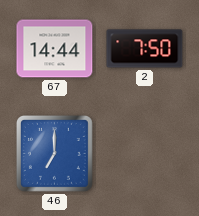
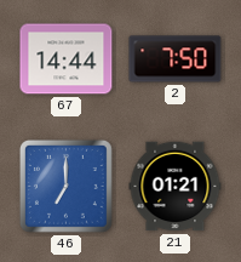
21: none -> 01:21 (176, 187)
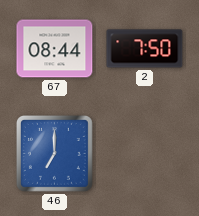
67: 14:44 -> 08:44 (55, 49)
21: 01:21 -> none (176, 187)
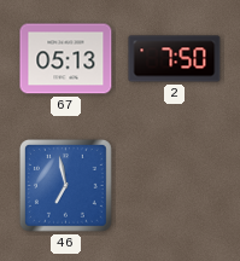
67: 08:44 -> 05:13 (66, 59)
46: 7:00 -> 6:58 (65, 185)
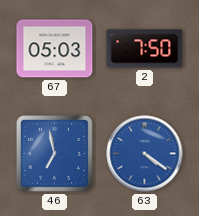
67: 05:13 -> 05:03 (55, 49)
63: none -> 4:21 (145, 154)
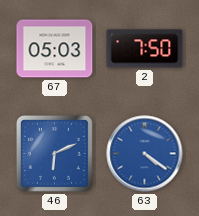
46: 6:58 -> 6:11 (54, 153)
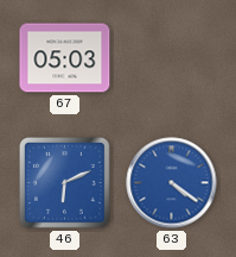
2: 7:50 -> none (145, 49)
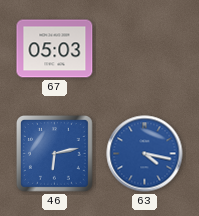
46: 6:11 -> 6:13 (54, 153)
63: 4:21 -> 4:17 (145, 154)
